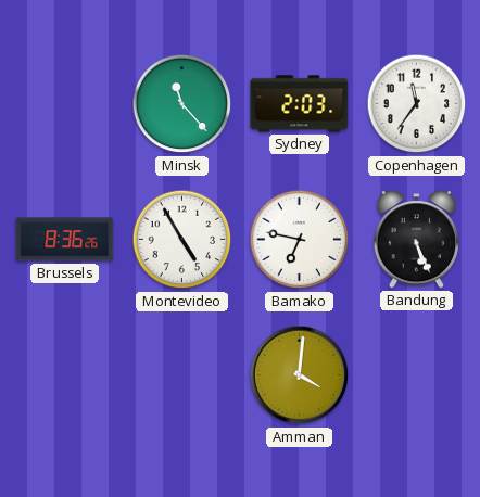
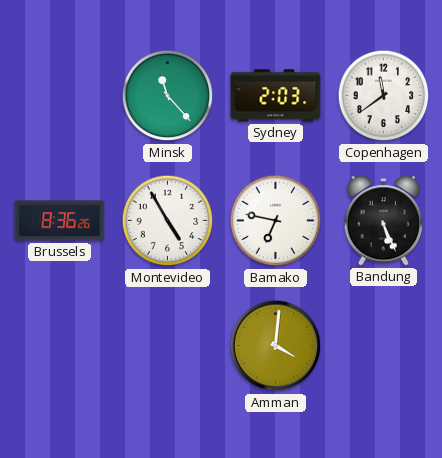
Copenhagen: 11:36 -> 11:39 (384, 96)
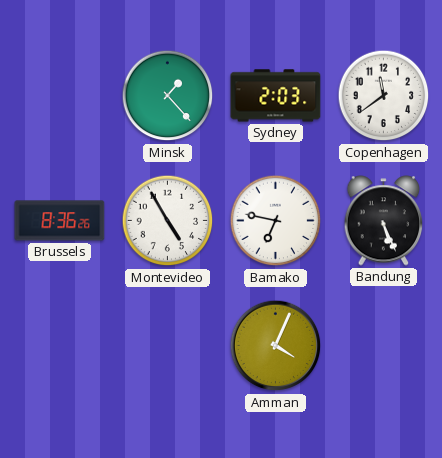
Minsk: 11:23 -> 1:23 (168, 96)
Amman: 4:01 -> 4:04 (276, 346)
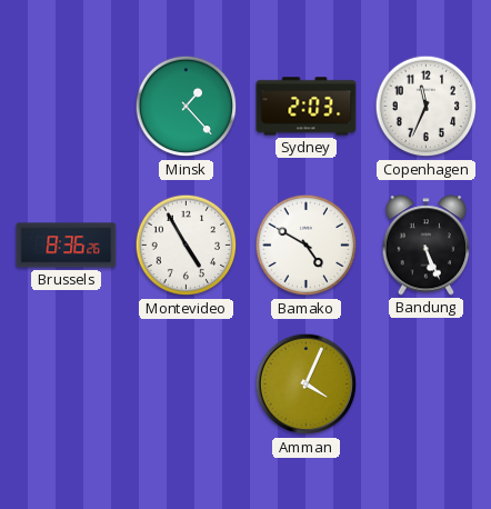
Copenhagen: 11:39 -> 11:34 (427, 107)
Bamako: 6:47 -> 4:50 (307, 246)
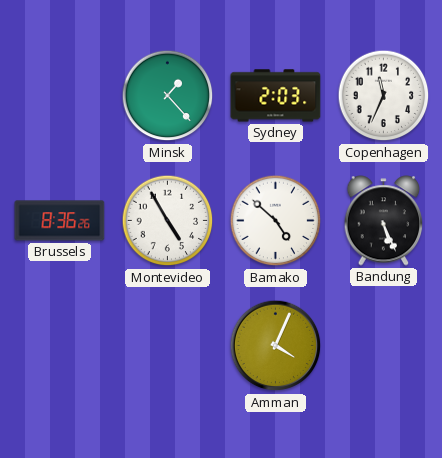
Bamako: 4:50 -> 4:52 (276, 221)
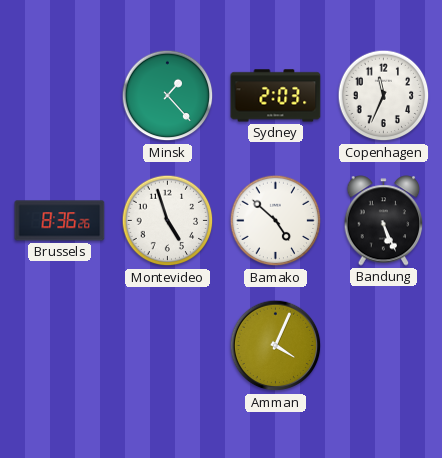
Montevideo: 4:55 -> 4:57 (168, 221)
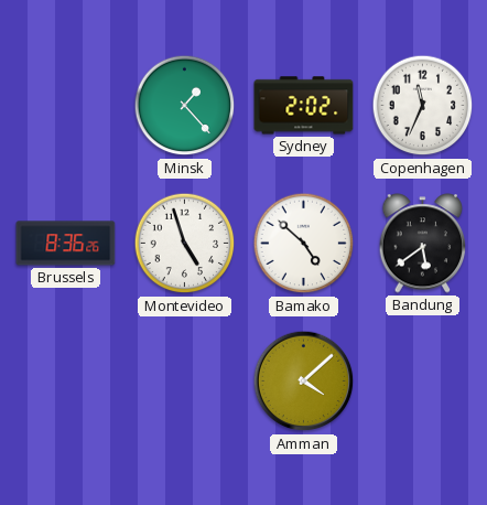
Sydney: 2:03 -> 2:02 (304, 106)
Bandung: 5:26 -> 5:39 (423, 244)
Amman: 4:04 -> 4:08 (304, 382)
